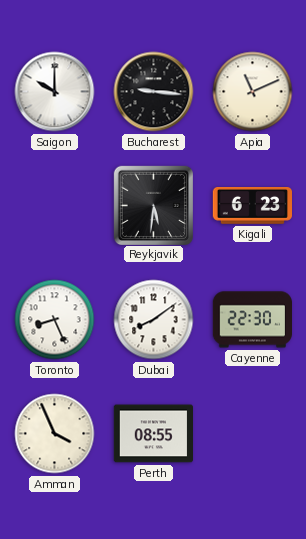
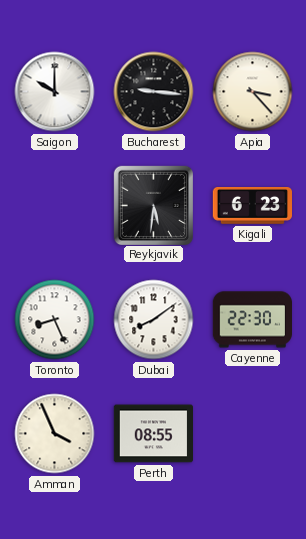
Apia: 11:11 -> 3:23 (253, 92)
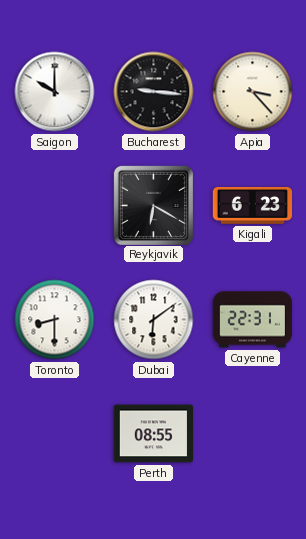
Reykjavik: 5:31 -> 6:20 (153, 205)
Toronto: 8:26 -> 8:30 (55, 320)
Dubai: 8:09 -> 6:09 (154, 320)
Cayenne: 22:30 -> 22:31 (252, 320)
Amman: 3:56 -> none (55, 434)
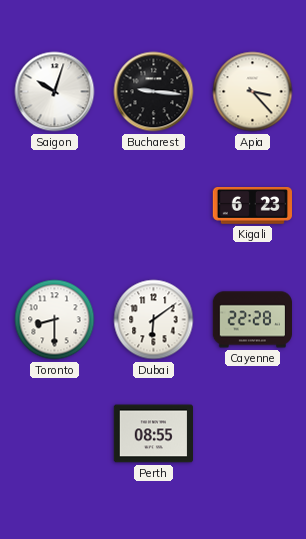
Saigon: 10:00 -> 10:03 (55, 92)
Reykjavik: 6:20 -> none (153, 205)
Cayenne: 22:31 -> 22:28 (252, 320)
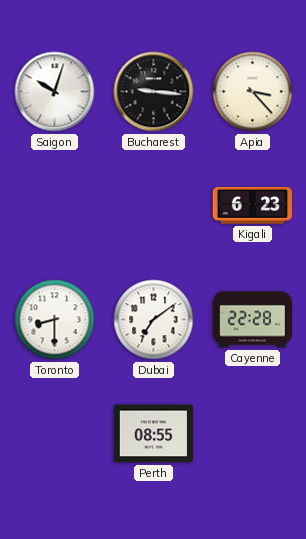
Dubai: 6:09 -> 7:09 (154, 320)
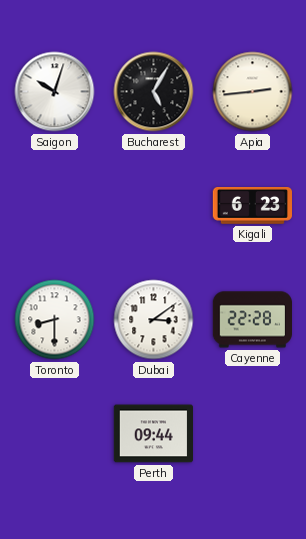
Bucharest: 9:16 -> 5:05 (154, 92)
Apia: 3:23 -> 2:44 (253, 92)
Dubai: 7:09 -> 3:09 (154, 320)
Perth: 08:55 -> 09:44 (153, 434)
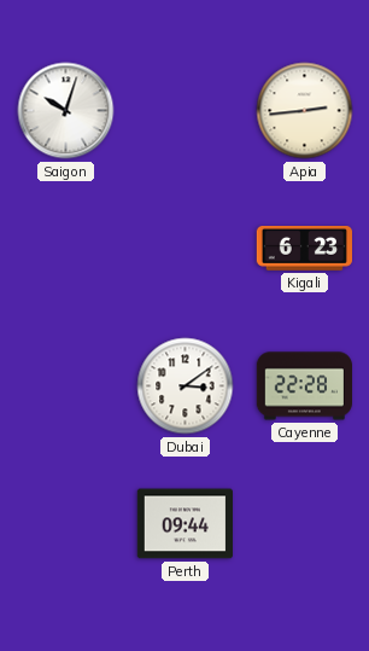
Bucharest: 5:05 -> none (154, 92)
Toronto: 8:30 -> none (55, 320)
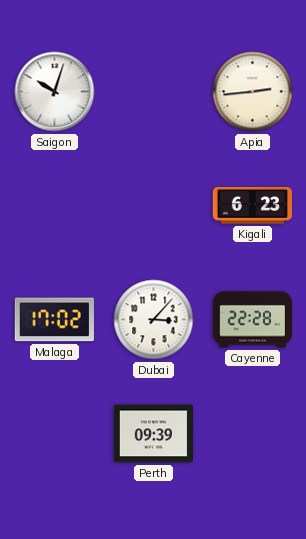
Malaga: none -> 17:02 (54, 320)
Dubai: 3:09 -> 3:07 (154, 320)
Perth: 09:44 -> 09:39 (153, 434)
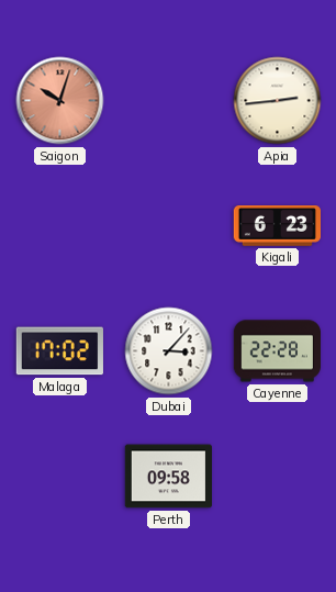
Saigon dial: white -> salmon (60, 101)
Perth: 09:39 -> 09:58 (168, 477)
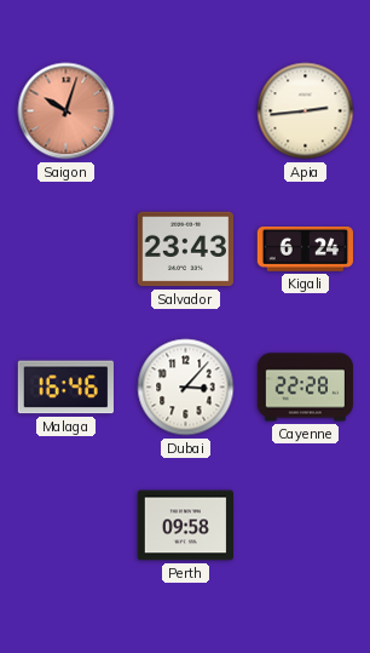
Salvador: none -> 23:43 (185, 250)
Kigali: 6:23 -> 6:24 (305, 250)
Malaga: 17:02 -> 16:46 (65, 388)
